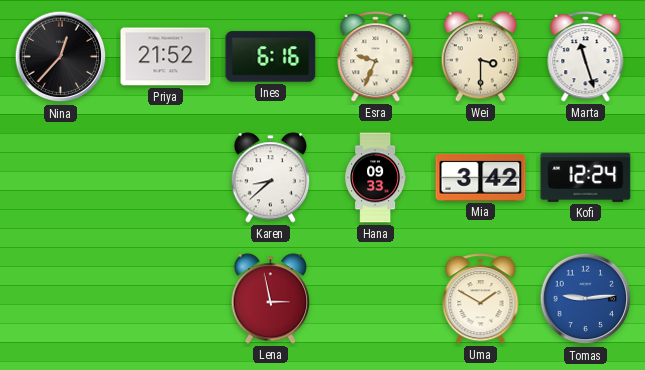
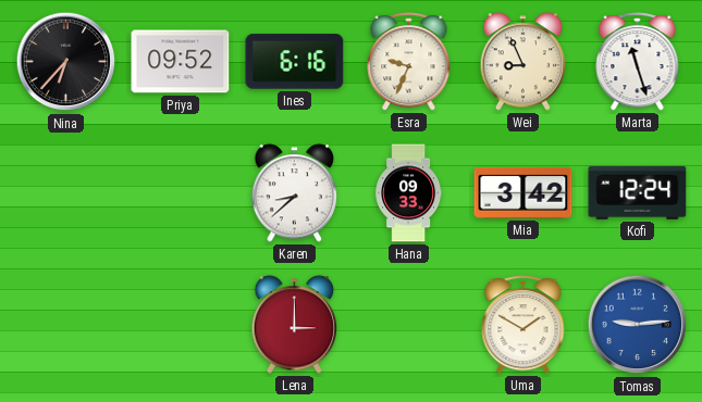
Nina: 12:37 -> 6:37 (66, 62)
Priya: 21:52 -> 09:52 (181, 62)
Wei: 3:30 -> 8:56 (524, 62)
Lena: 2:58 -> 3:00 (295, 325)
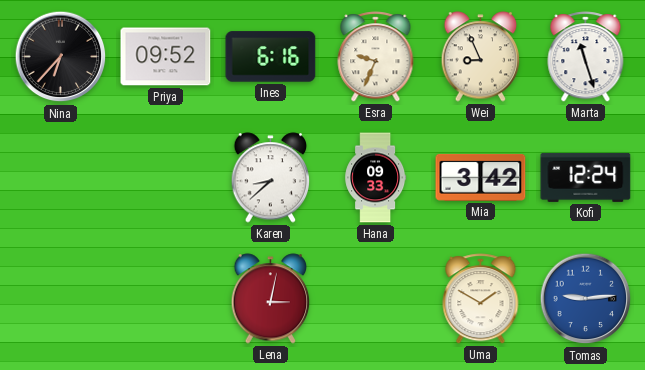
Lena: 3:00 -> 3:02 (271, 299)
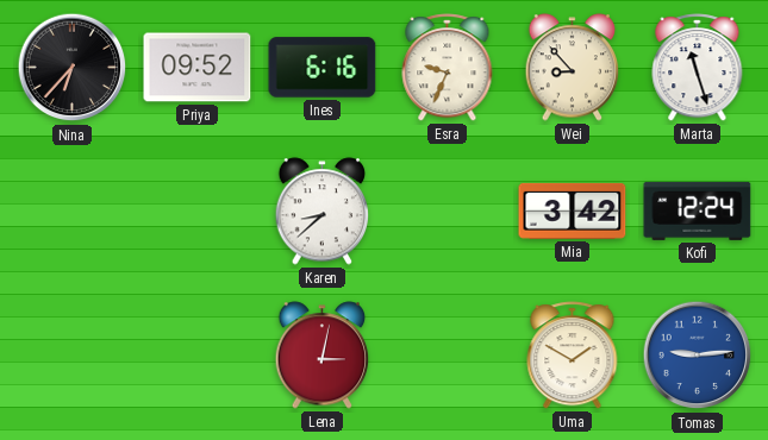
Wei: 8:56 -> 8:53 (573, 68)
Hana: 09:33 -> none (376, 178)
